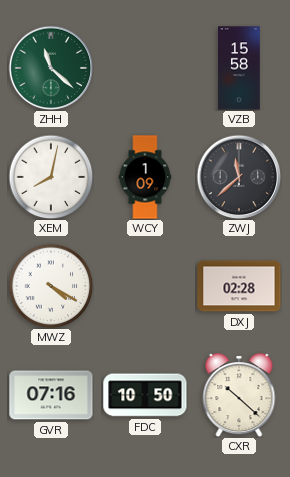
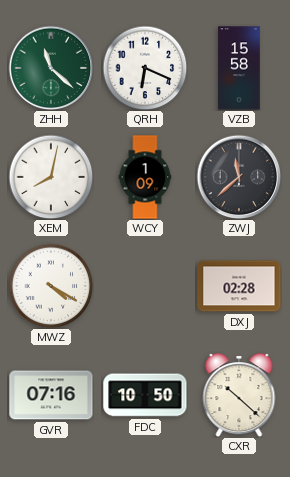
QRH: none -> 6:19 (145, 68)
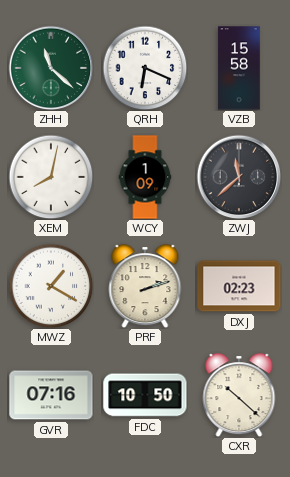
MWZ: 4:20 -> 1:20 (51, 286)
PRF: none -> 2:12 (145, 286)
DXJ: 02:28 -> 02:23 (239, 286)
